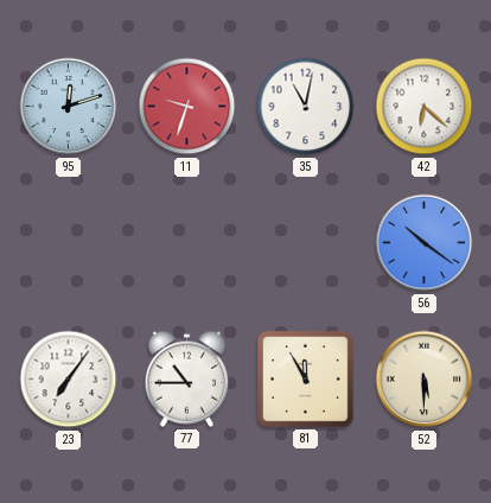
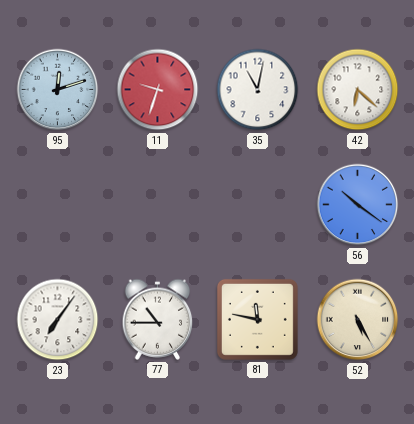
81: 11:55 -> 11:47 (257, 319)
52: 5:30 -> 5:25 (358, 320)
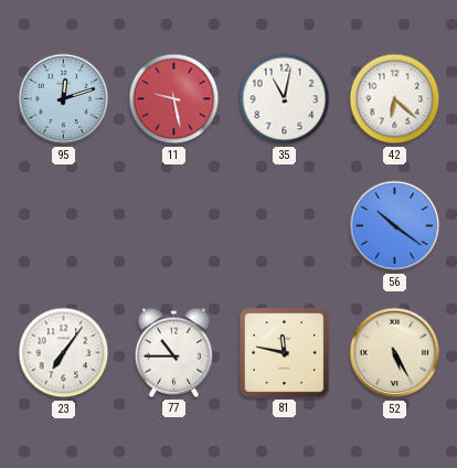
11: 9:33 -> 9:28 (174, 99)
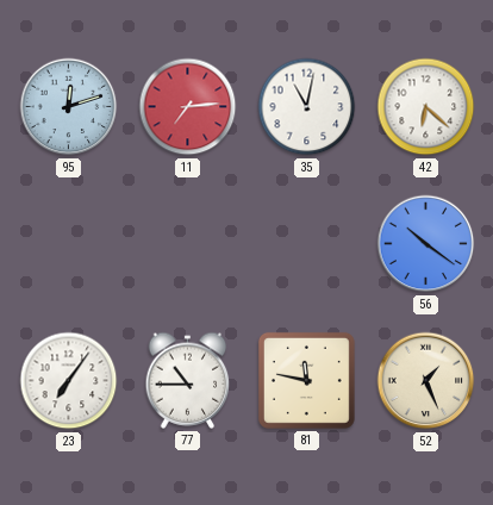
11: 9:28 -> 7:14 (188, 107)
52: 5:25 -> 1:26 (426, 381)
